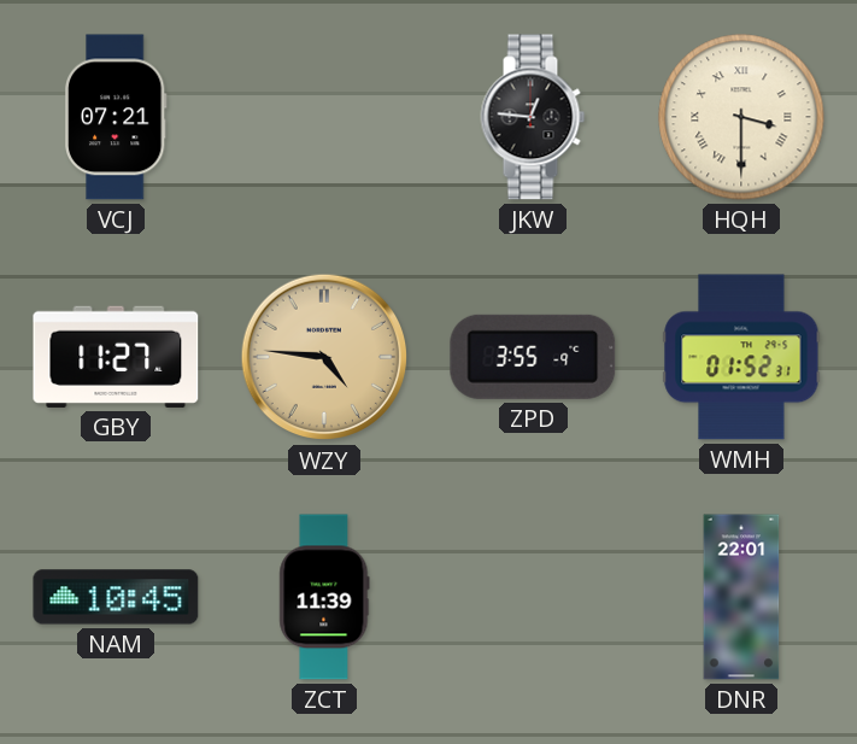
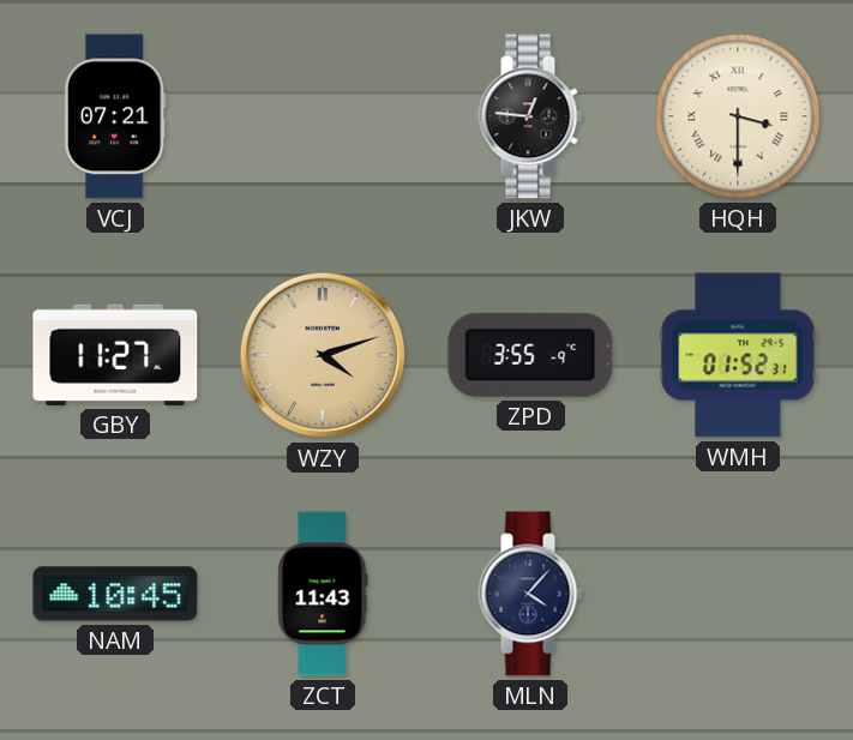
WZY: 4:46 -> 4:12 (323, 355)
ZCT: 11:39 -> 11:43 (323, 594)
MLN: none -> 4:07 (530, 594)
DNR: 22:01 -> none (741, 597)
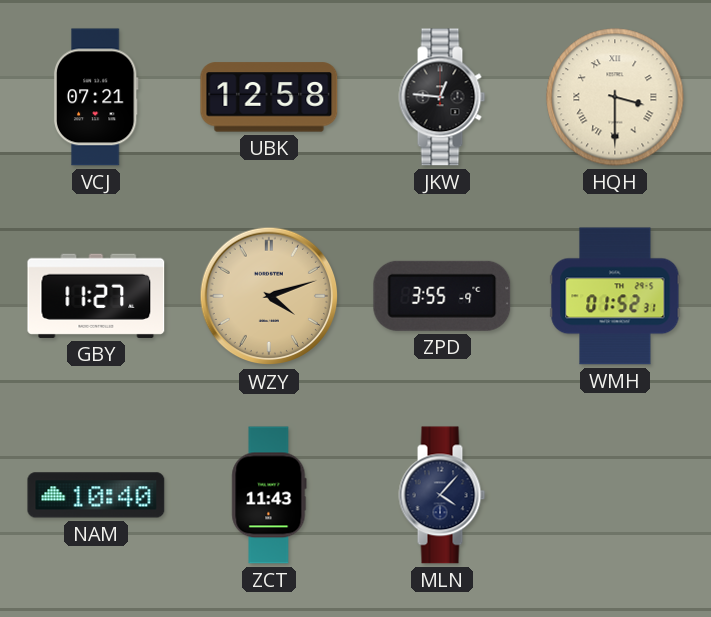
UBK: none -> 12:58 (269, 97)
NAM: 10:45 -> 10:40 (96, 495)
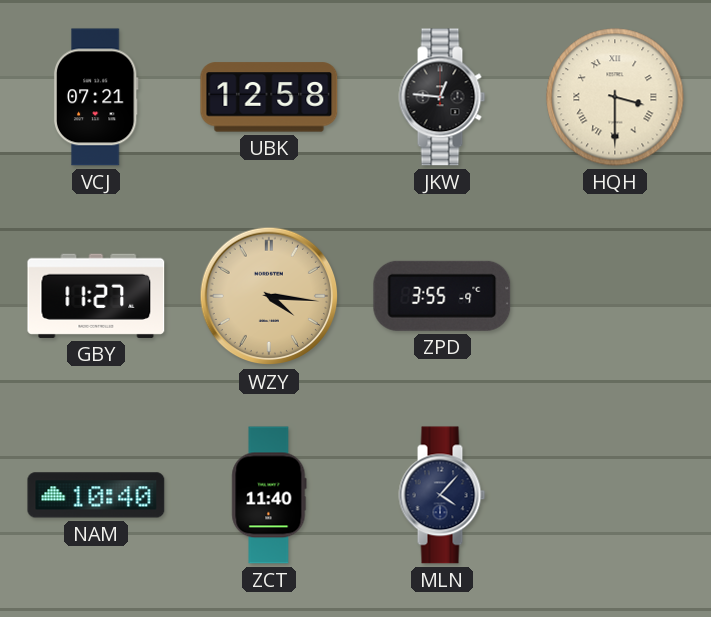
WZY: 4:12 -> 4:16 (269, 296)
WMH: 01:52 -> none (615, 296)
ZCT: 11:43 -> 11:40 (269, 495)
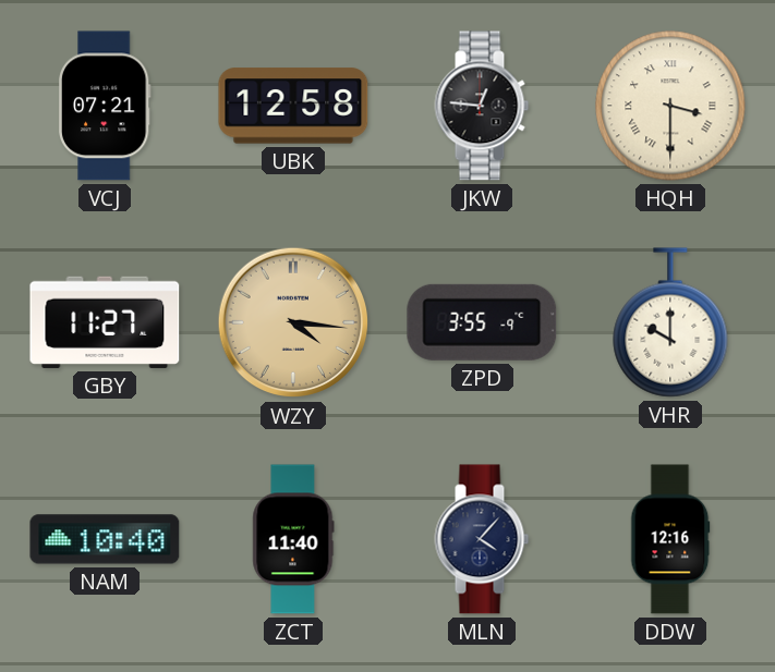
VHR: none -> 10:00 (670, 322)
DDW: none -> 12:16 (670, 539)
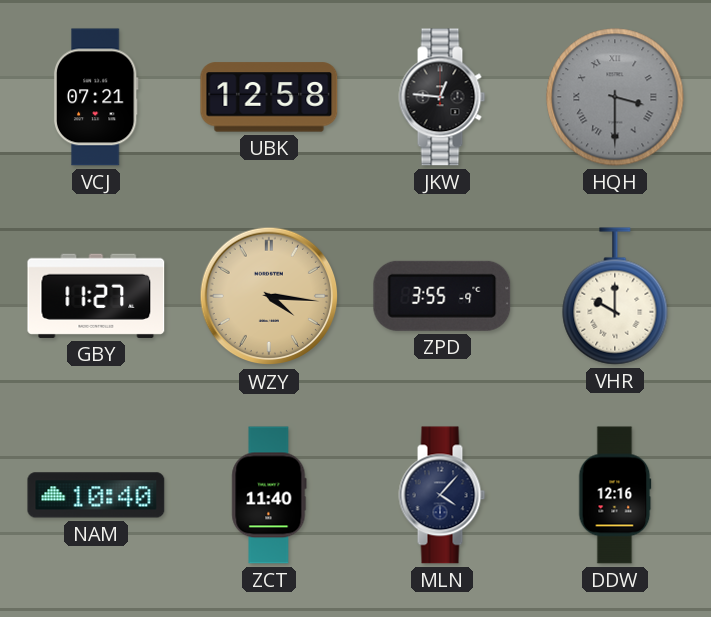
HQH dial: cream -> grey (615, 97)
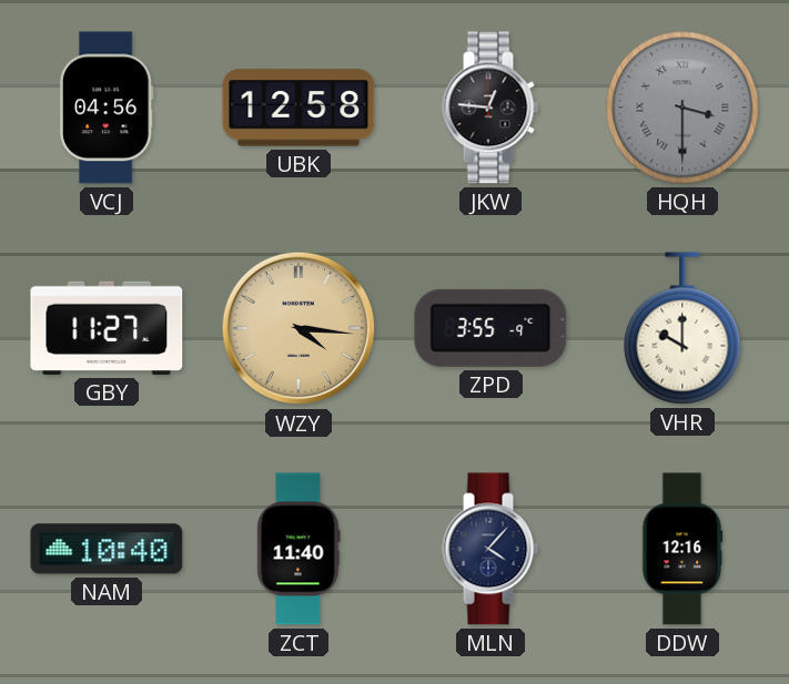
VCJ: 07:21 -> 04:56 (107, 108)
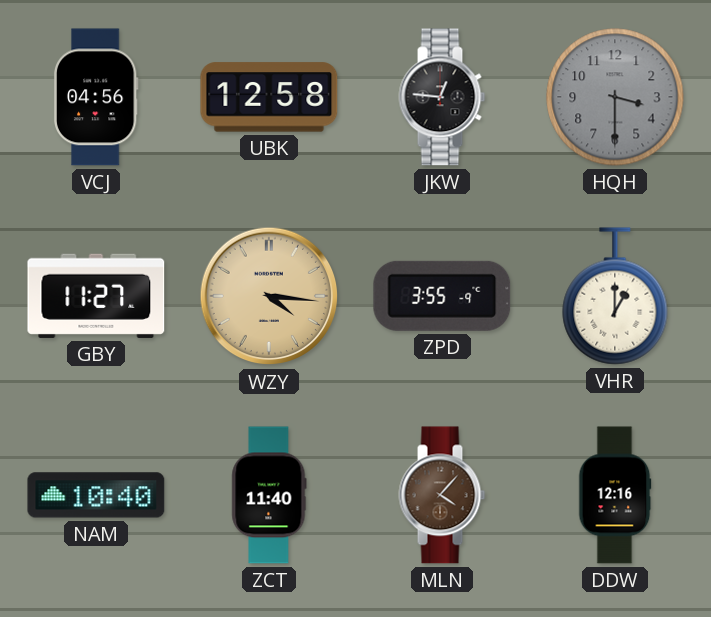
HQH numerals: Roman -> Arabic (615, 97)
VHR: 10:00 -> 1:00 (615, 296)
MLN dial: navy -> brown (442, 495)
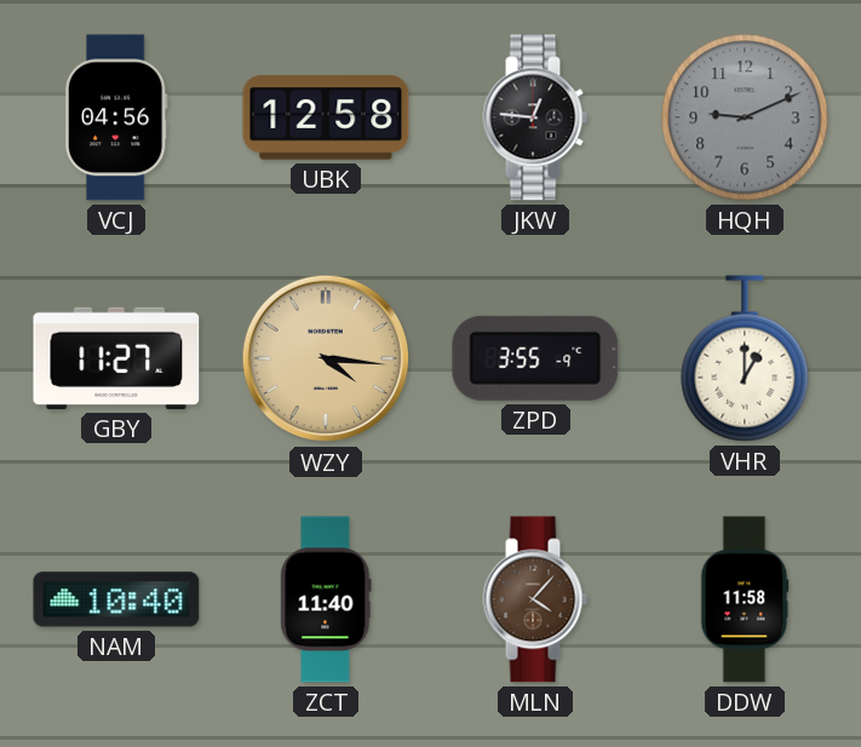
HQH: 3:30 -> 9:11 (745, 117)
DDW: 12:16 -> 11:58 (745, 599)
